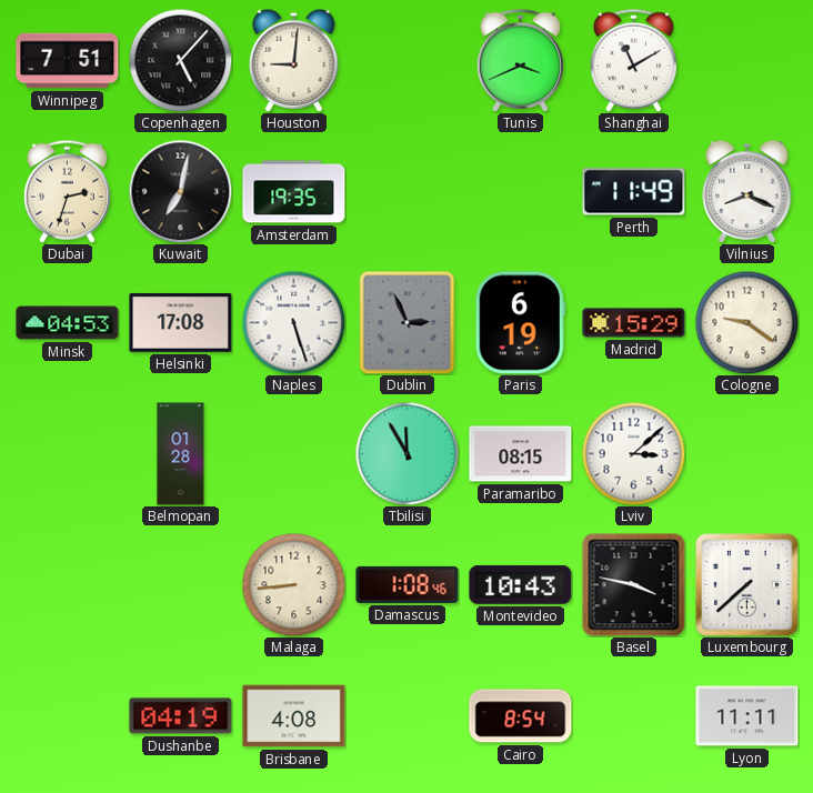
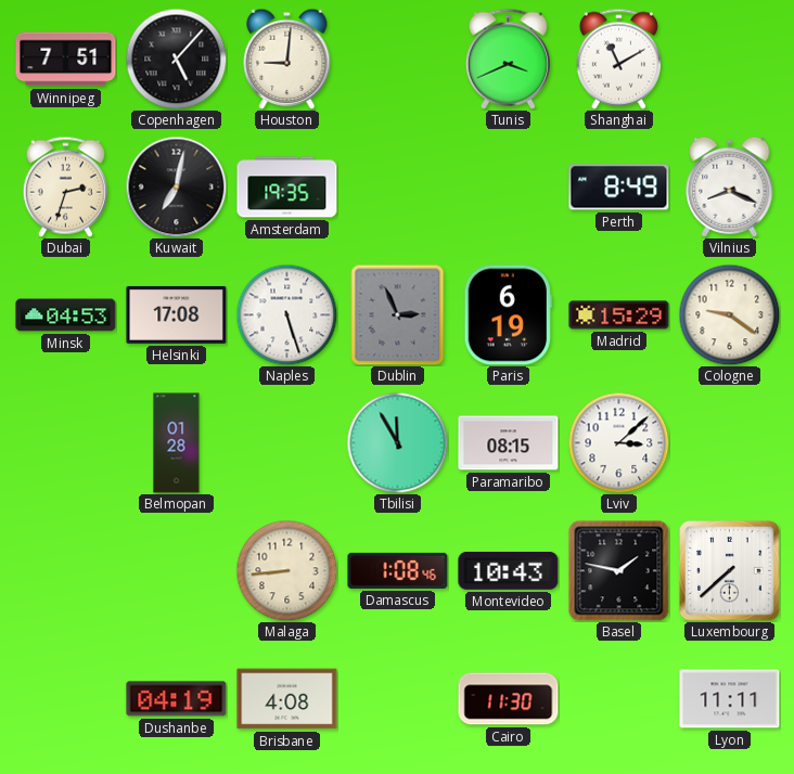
Perth: 11:49 -> 8:49 (619, 188)
Basel: 3:47 -> 1:47 (619, 571)
Cairo: 8:54 -> 11:30 (509, 699)
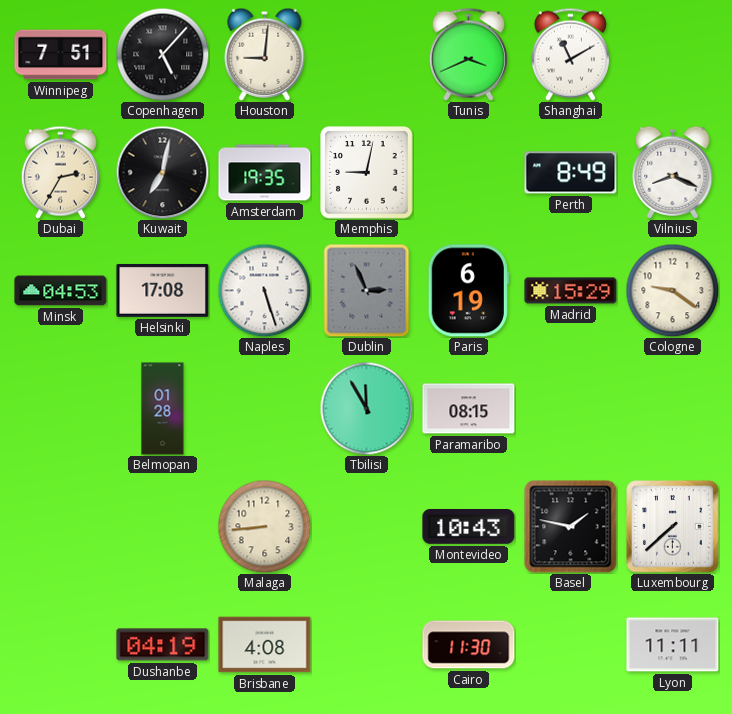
Dubai: 2:33 -> 2:35 (60, 172)
Memphis: none -> 9:02 (367, 173)
Lviv: 3:08 -> none (618, 442)
Damascus: 1:08 -> none (398, 570)
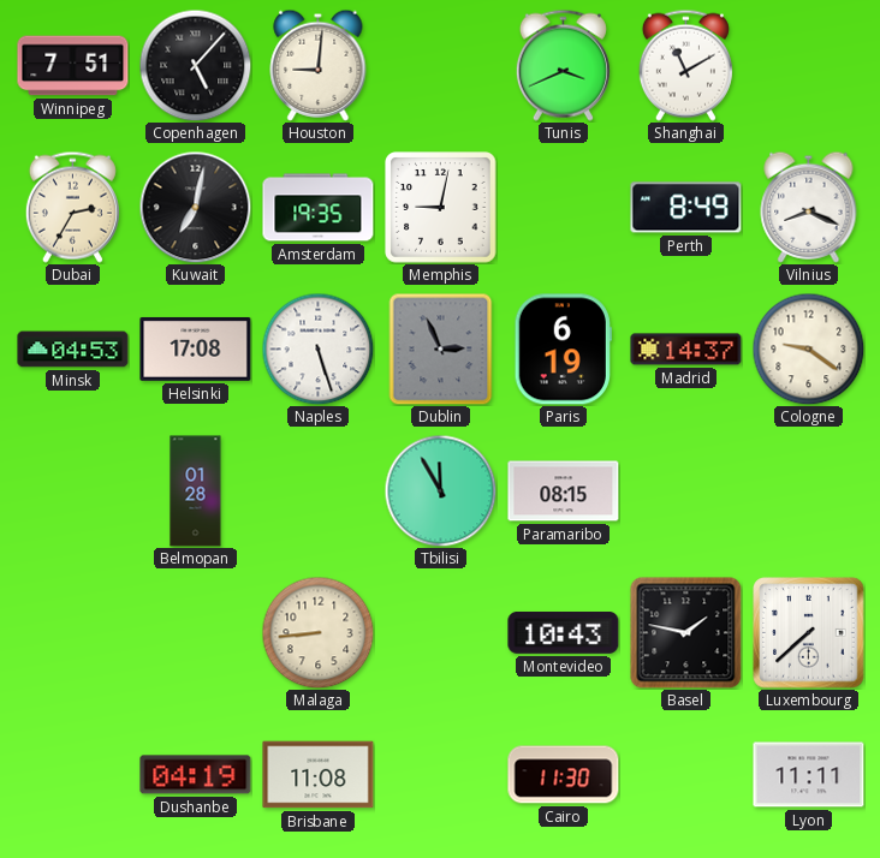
Madrid: 15:29 -> 14:37 (686, 350)
Brisbane: 4:08 -> 11:08 (319, 775)
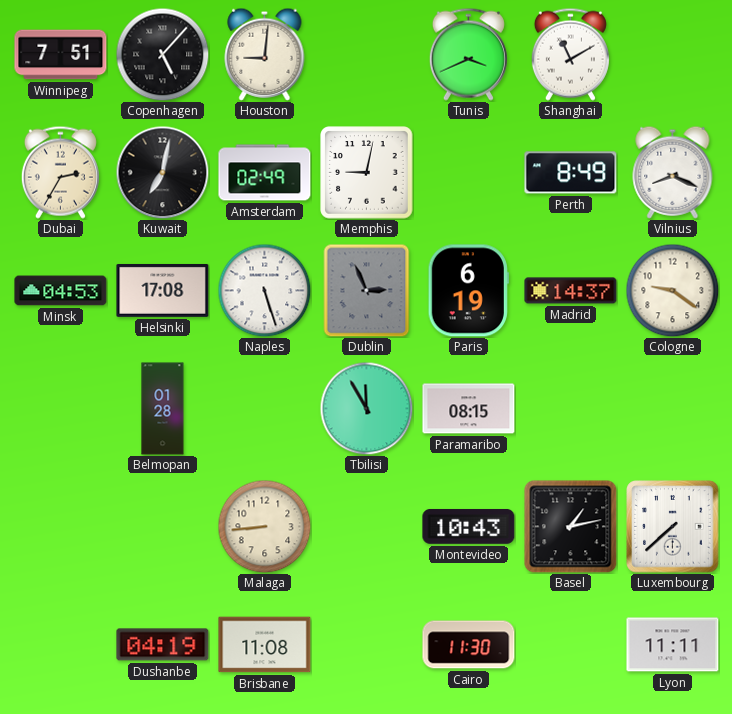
Amsterdam: 19:35 -> 02:49 (265, 173)
Basel: 1:47 -> 1:13 (571, 527)
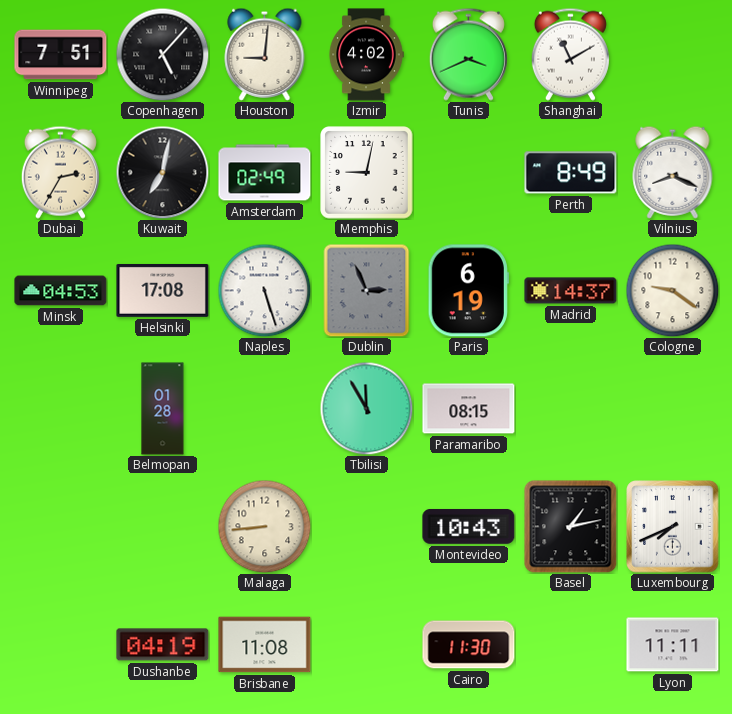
Izmir: none -> 4:02 (366, 55)
Luxembourg: 7:38 -> 7:41 (673, 527)
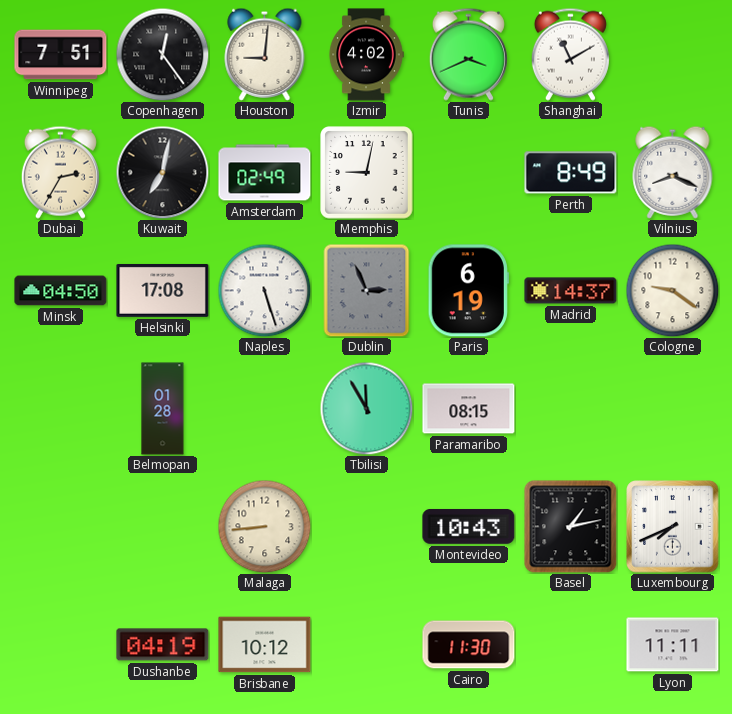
Copenhagen: 5:07 -> 12:24 (162, 54)
Minsk: 04:53 -> 04:50 (61, 291)
Brisbane: 11:08 -> 10:12 (265, 645)
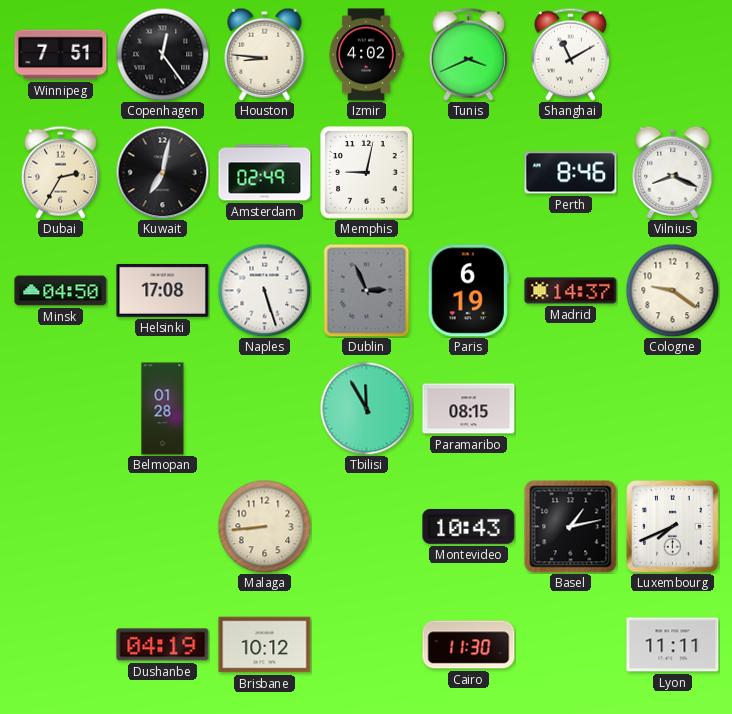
Houston: 9:01 -> 8:46 (265, 54)
Perth: 8:49 -> 8:46 (571, 173)
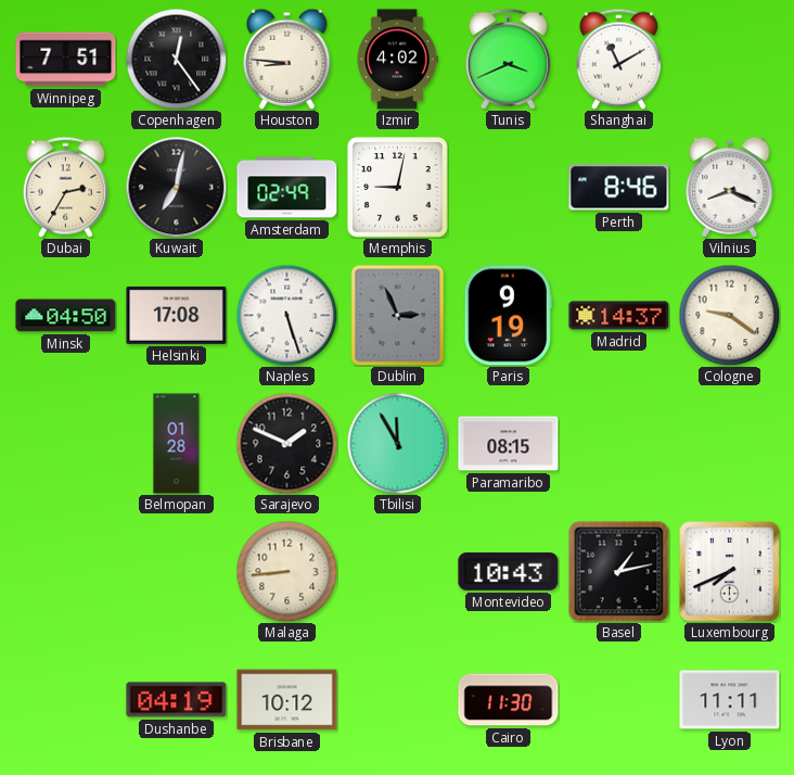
Paris: 6:19 -> 9:19 (508, 316)
Sarajevo: none -> 1:49 (286, 443)
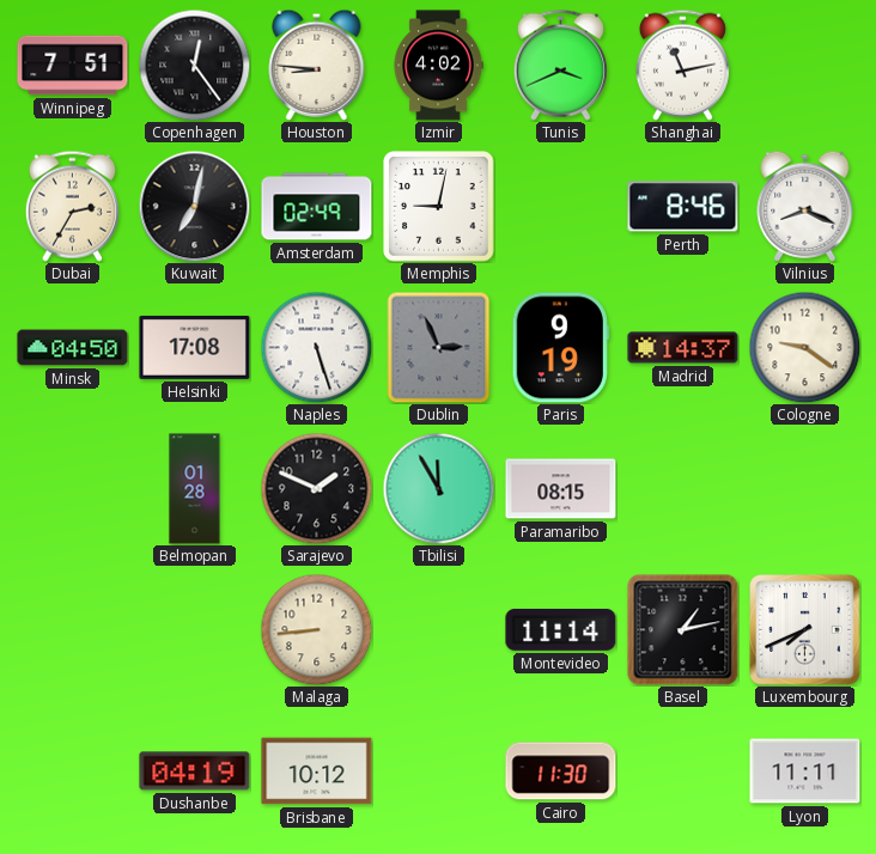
Shanghai: 11:10 -> 11:13 (682, 65)
Montevideo: 10:43 -> 11:14 (561, 629)
